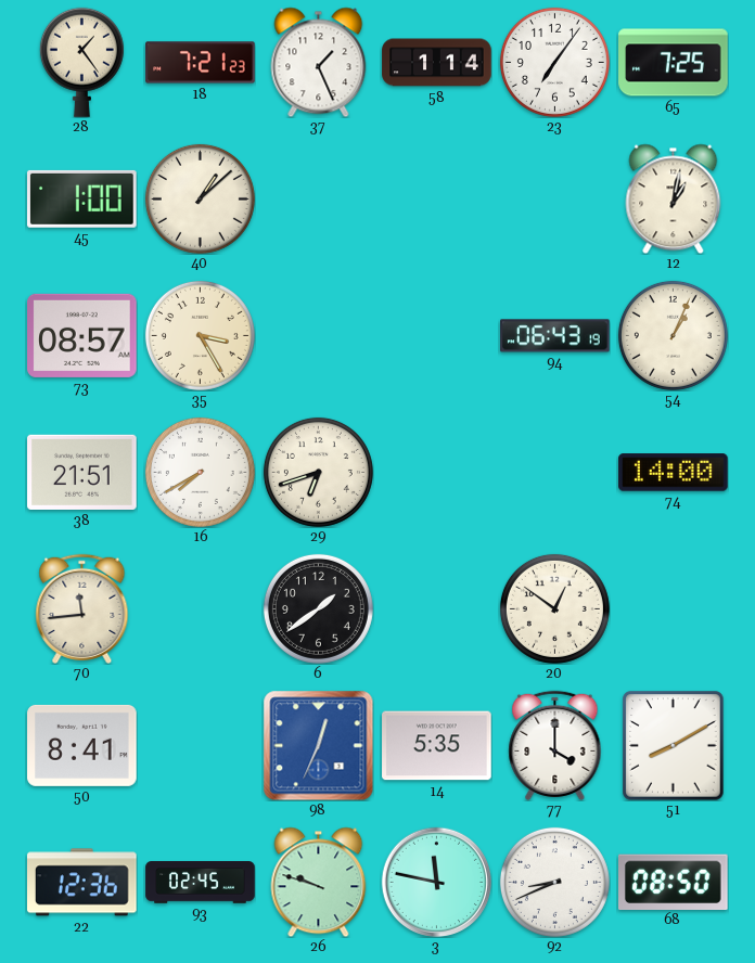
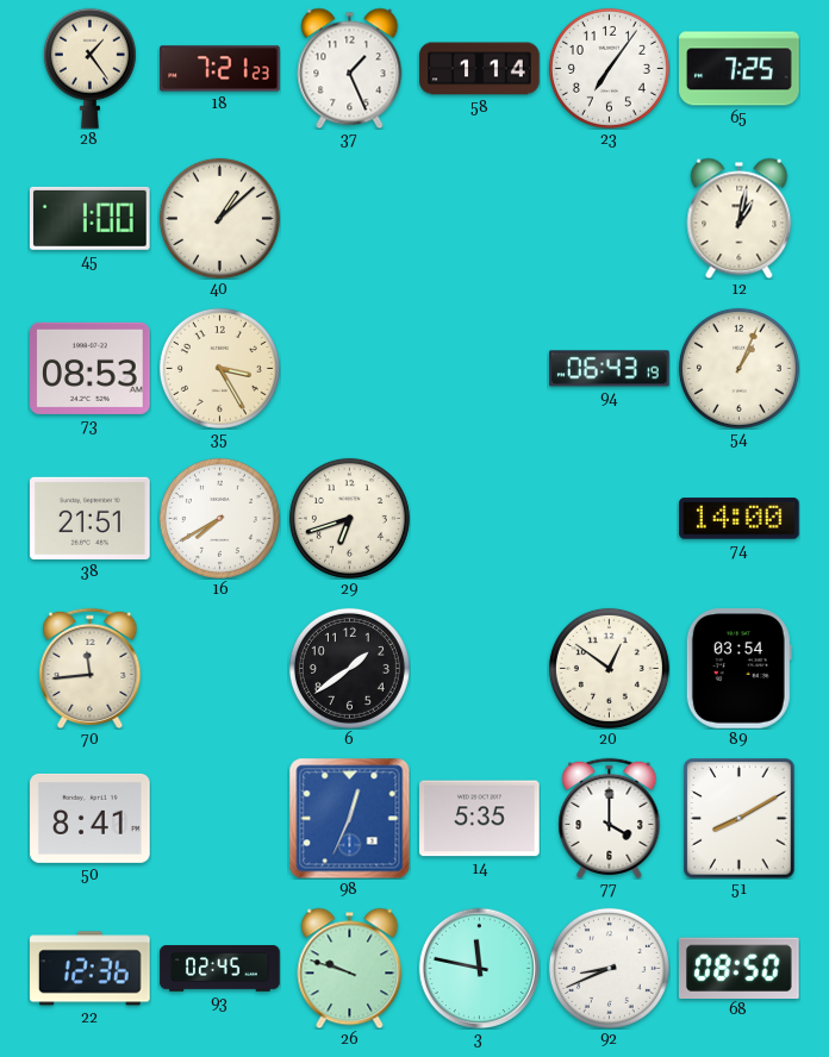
73: 08:57 -> 08:53 (91, 368)
89: none -> 03:54 (738, 669)
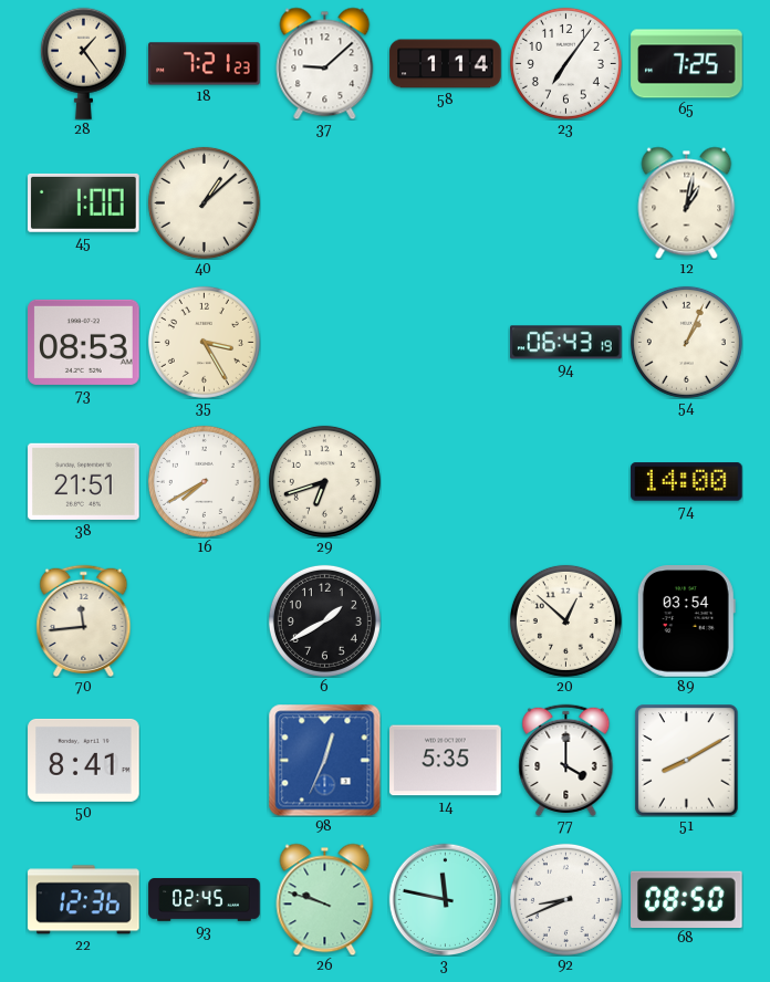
37: 1:26 -> 9:08 (325, 63)
6: 1:39 -> 1:40 (324, 620)
20: 12:51 -> 12:52 (565, 620)
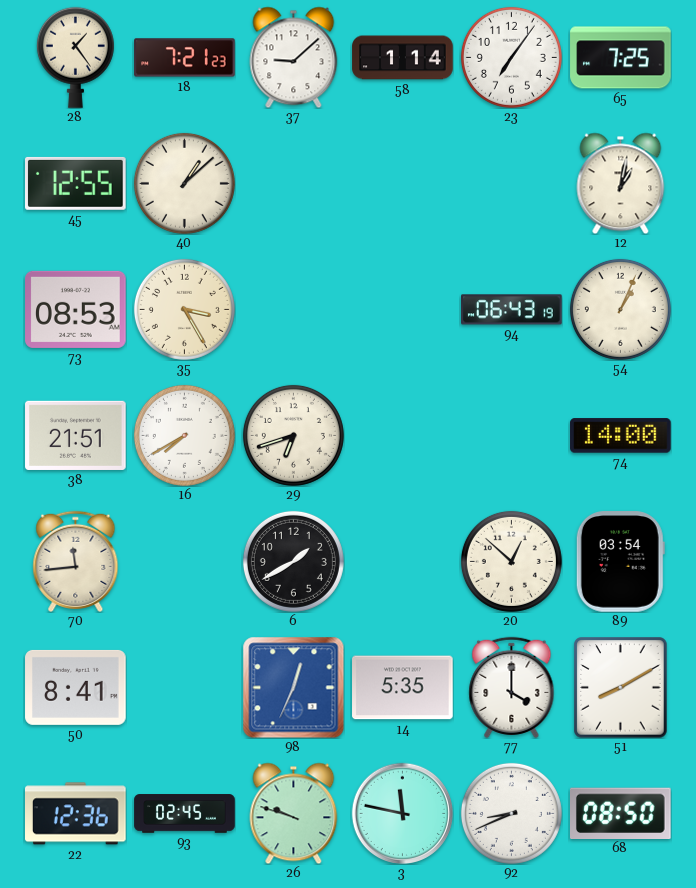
45: 1:00 -> 12:55 (76, 183)
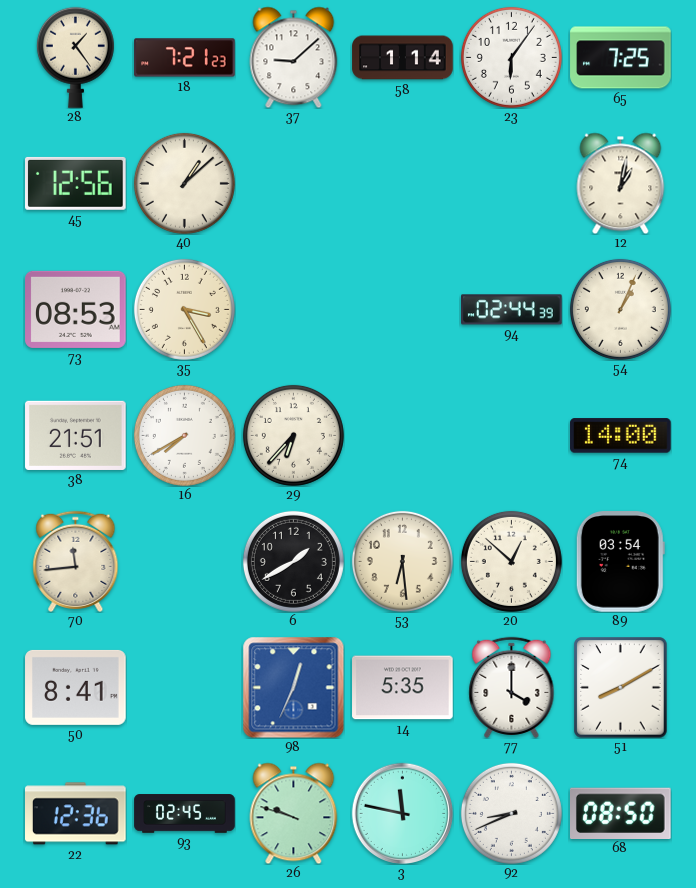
23: 7:06 -> 6:06 (511, 57)
45: 12:55 -> 12:56 (76, 183)
94: 06:43 -> 02:44 (512, 310)
29: 6:42 -> 6:37 (293, 435)
53: none -> 6:29 (402, 561)
